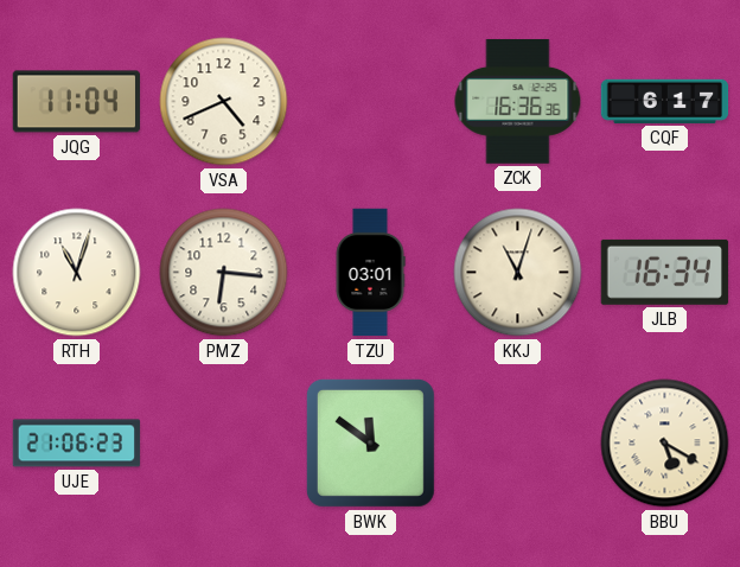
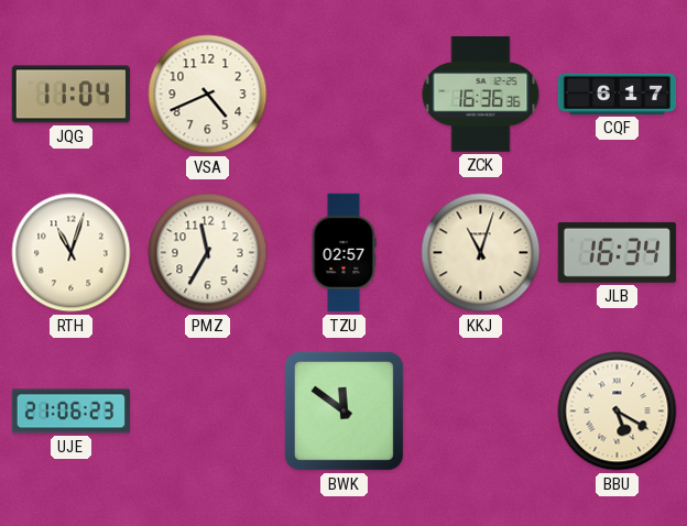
PMZ: 6:16 -> 11:35 (208, 253)
TZU: 03:01 -> 02:57 (343, 253)
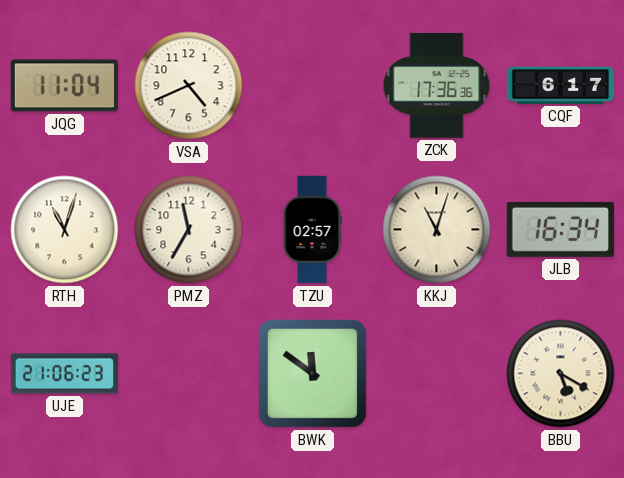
ZCK: 16:36 -> 17:36 (437, 85)
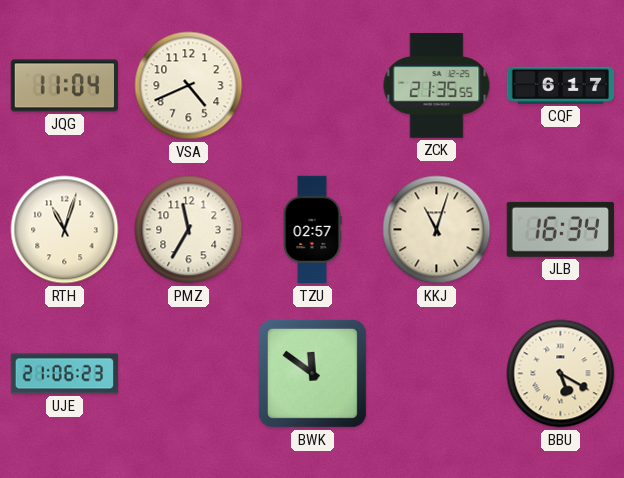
ZCK: 17:36 -> 21:35 (437, 85)
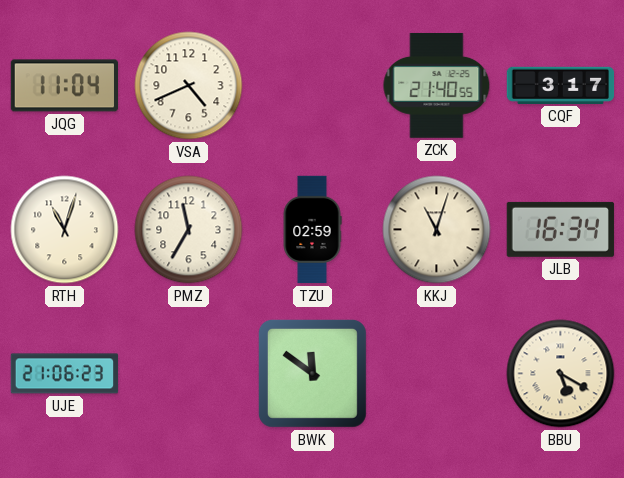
ZCK: 21:35 -> 21:40 (437, 85)
CQF: 6:17 -> 3:17 (561, 85)
TZU: 02:57 -> 02:59 (312, 230)
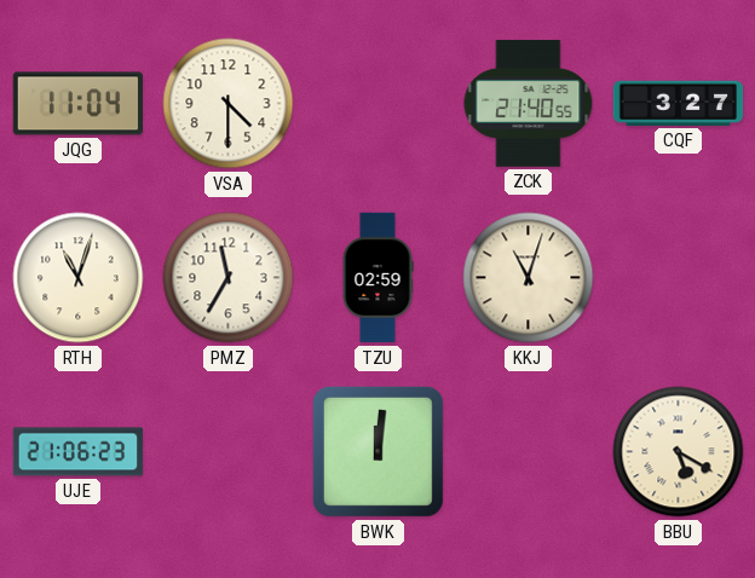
VSA: 4:41 -> 4:30 (229, 104)
CQF: 3:17 -> 3:27 (679, 103)
JLB: 16:34 -> none (560, 229)
BWK: 11:51 -> 12:01 (377, 451)
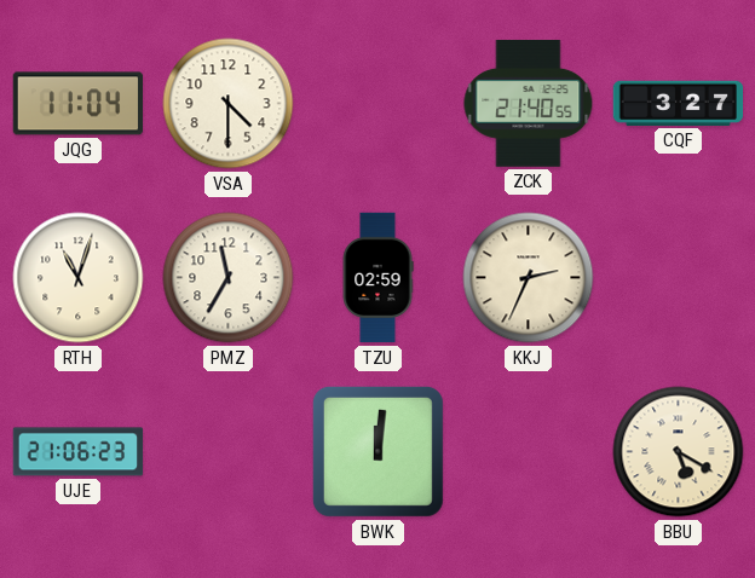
KKJ: 11:03 -> 2:34 (529, 278)
